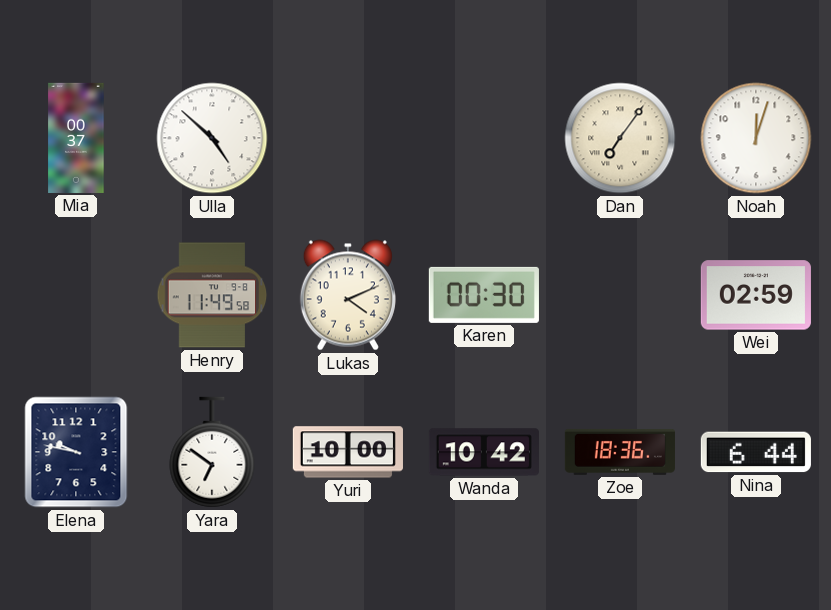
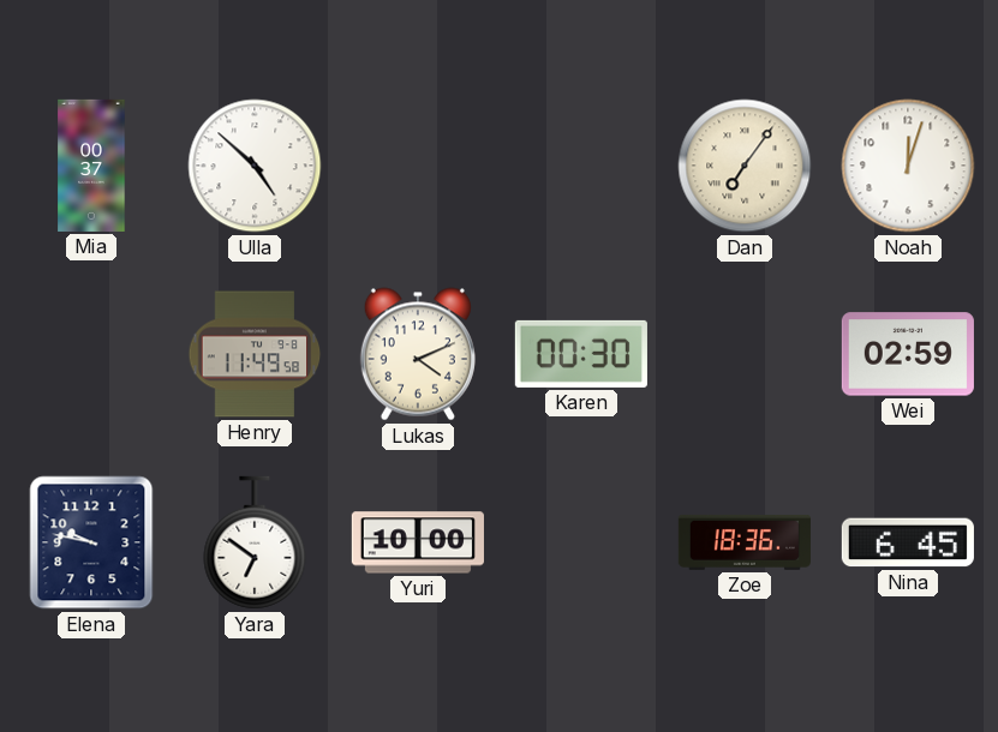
Wanda: 10:42 -> none (484, 452)
Nina: 6:44 -> 6:45 (908, 542)
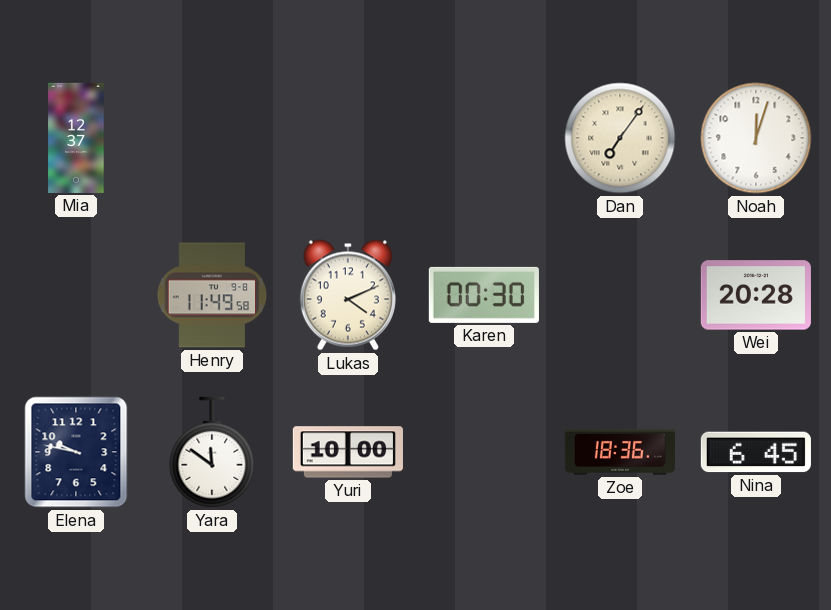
Mia: 00:37 -> 12:37 (76, 138)
Ulla: 4:52 -> none (255, 166)
Wei: 02:59 -> 20:28 (756, 295)
Yara: 6:51 -> 11:51 (212, 452)
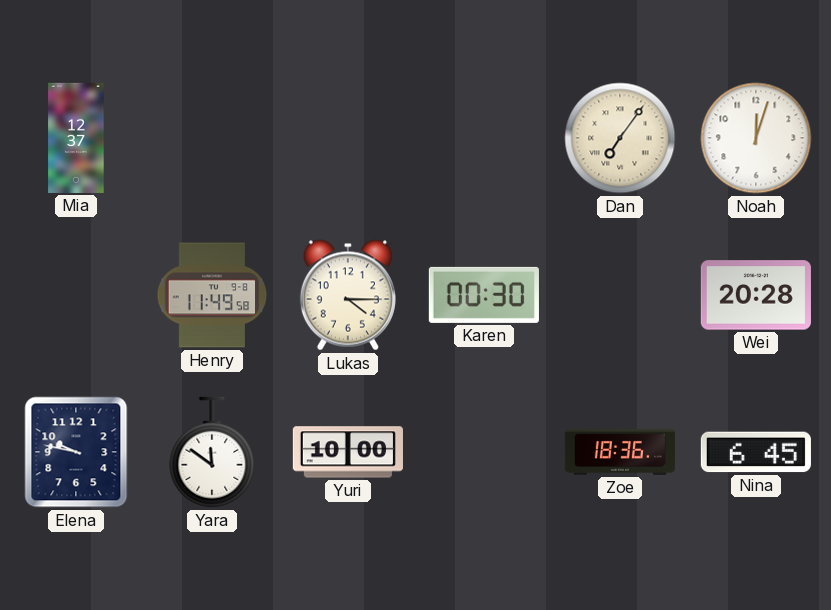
Lukas: 4:11 -> 4:15 (348, 295)
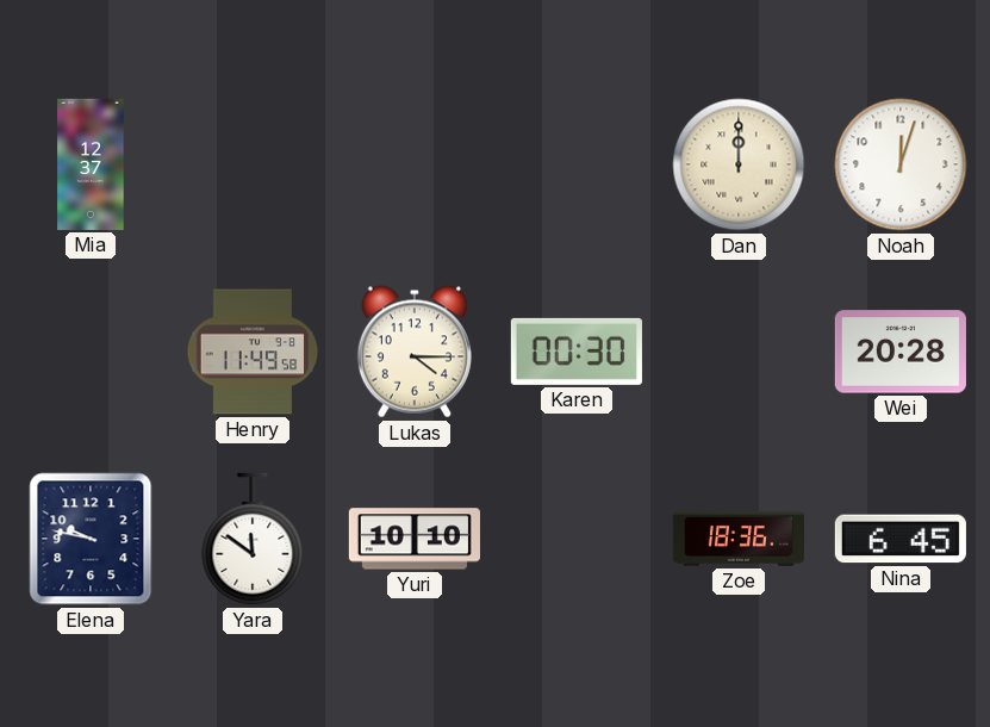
Dan: 7:06 -> 12:00 (739, 164)
Yuri: 10:00 -> 10:10 (415, 539)
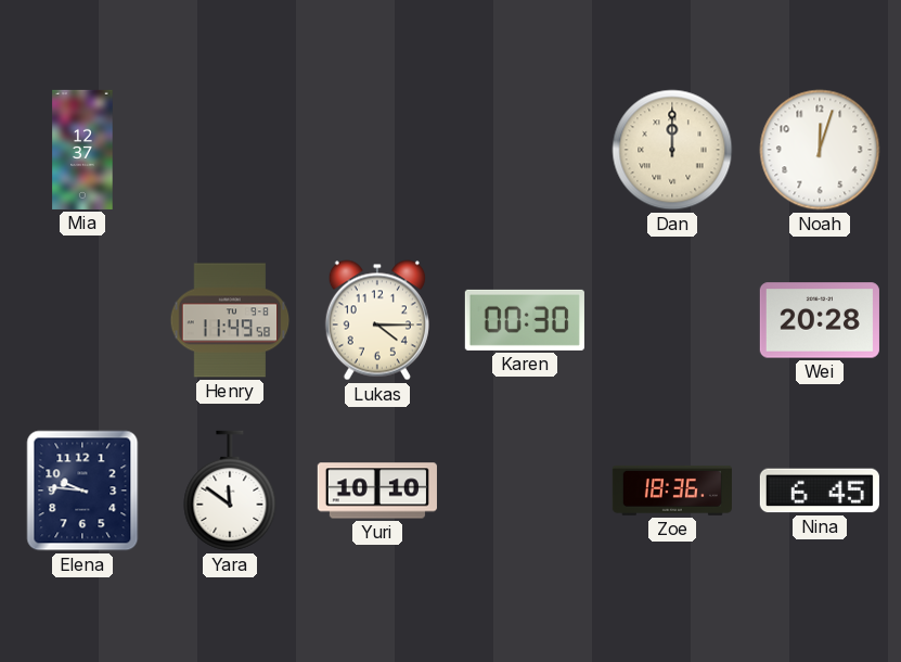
Elena: 9:47 -> 9:46 (82, 491)
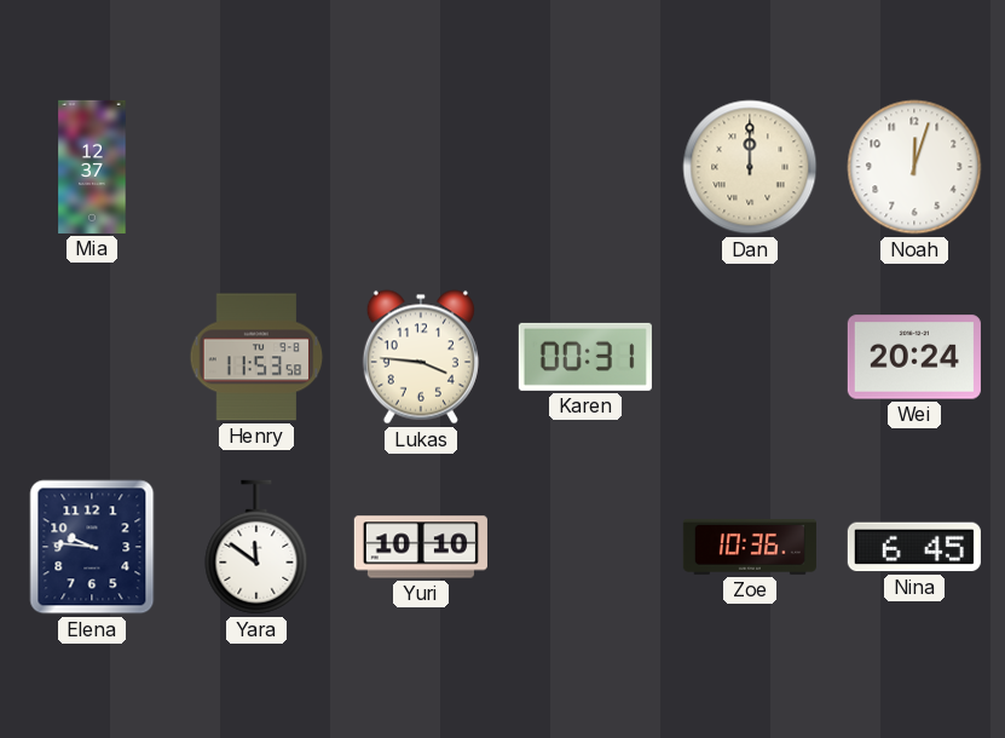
Henry: 11:49 -> 11:53 (256, 357)
Lukas: 4:15 -> 3:46 (421, 357)
Karen: 00:30 -> 00:31 (585, 357)
Wei: 20:28 -> 20:24 (914, 357)
Zoe: 18:36 -> 10:36 (750, 547)
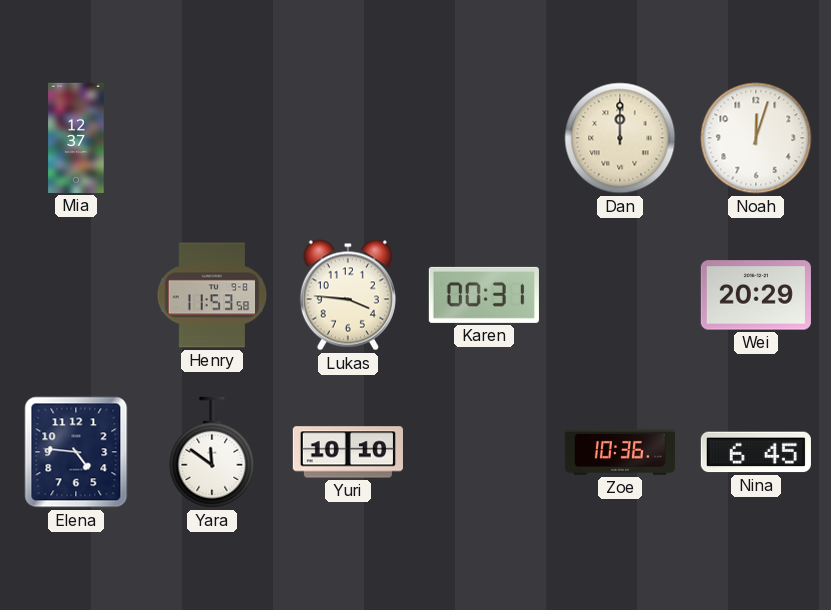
Wei: 20:24 -> 20:29 (756, 295)
Elena: 9:46 -> 4:46 (76, 452)
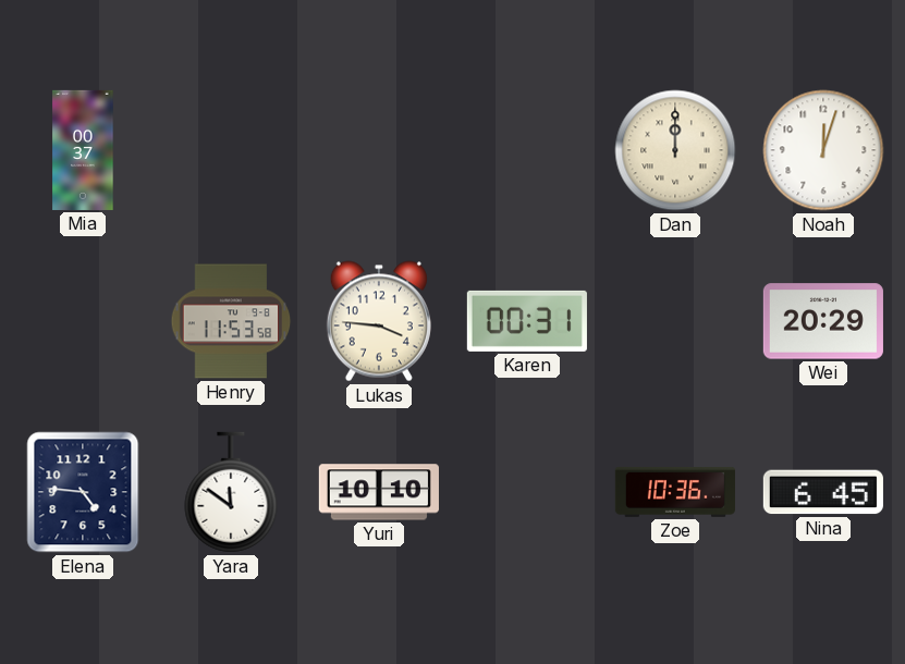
Mia: 12:37 -> 00:37 (83, 150)
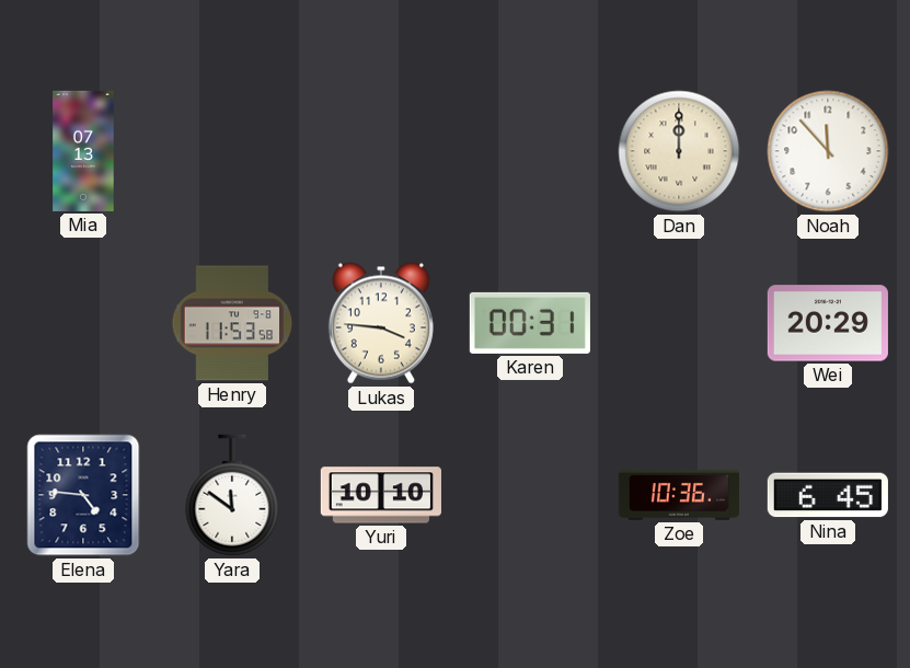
Mia: 00:37 -> 07:13 (83, 151)
Noah: 12:03 -> 11:53 (828, 151)
